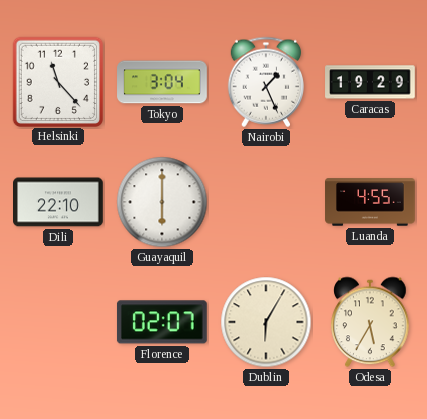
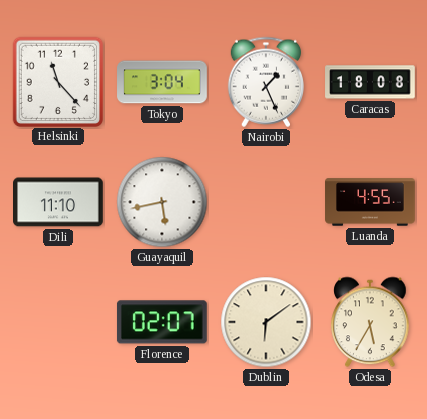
Caracas: 19:29 -> 18:08 (370, 82)
Dili: 22:10 -> 11:10 (59, 202)
Guayaquil: 6:00 -> 5:43 (162, 202)
Dublin: 6:05 -> 6:09 (266, 322)
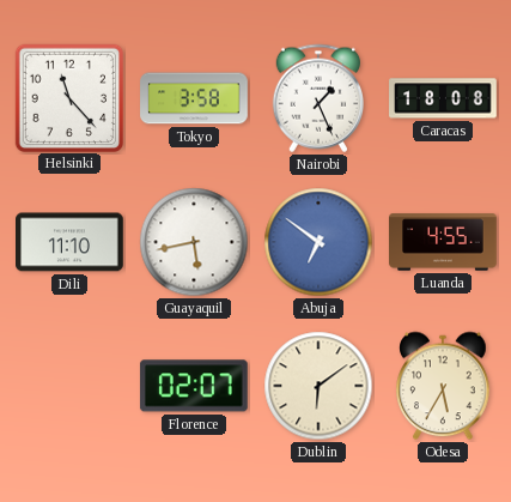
Tokyo: 3:04 -> 3:58 (194, 98)
Abuja: none -> 6:51 (318, 242)
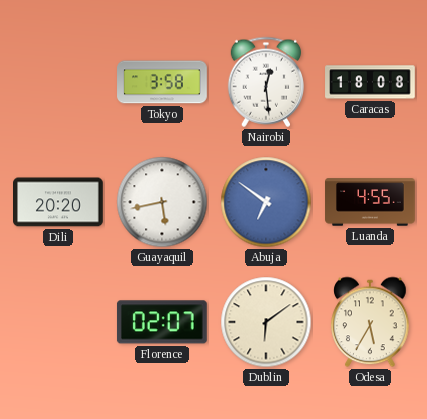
Helsinki: 11:23 -> none (68, 97)
Nairobi: 1:26 -> 12:29 (265, 82)
Dili: 11:10 -> 20:20 (59, 202)
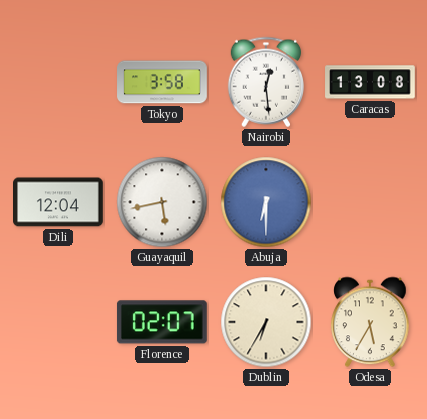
Caracas: 18:08 -> 13:08 (370, 82)
Dili: 20:20 -> 12:04 (59, 202)
Abuja: 6:51 -> 6:30 (266, 202)
Luanda: 4:55 -> none (370, 202)
Dublin: 6:09 -> 6:35 (266, 322)
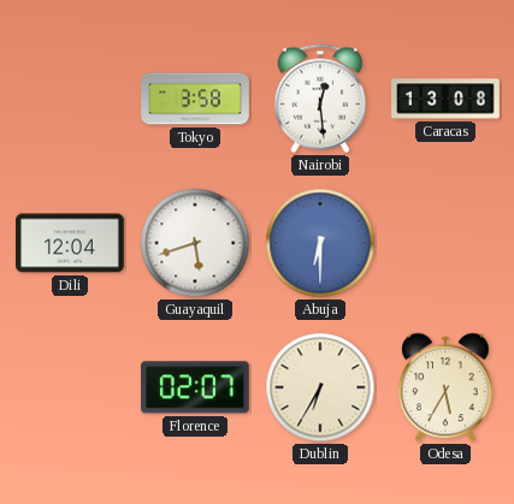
Guayaquil: 5:43 -> 5:42 (195, 243)
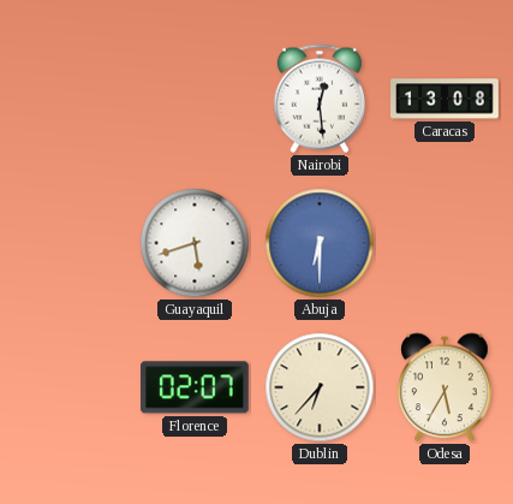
Tokyo: 3:58 -> none (195, 99)
Dili: 12:04 -> none (71, 243)
Dublin: 6:35 -> 6:37 (320, 387)
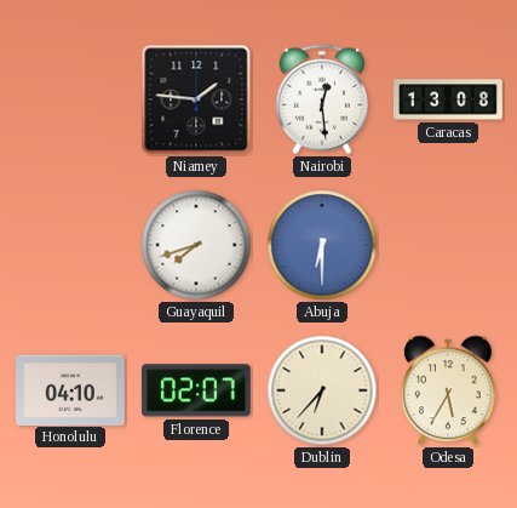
Niamey: none -> 1:46 (196, 99)
Guayaquil: 5:42 -> 7:42 (196, 245)
Honolulu: none -> 04:10 (71, 389)
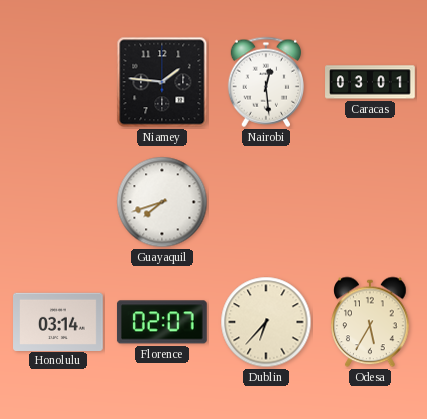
Caracas: 13:08 -> 03:01 (370, 82)
Abuja: 6:30 -> none (322, 245)
Honolulu: 04:10 -> 03:14 (59, 321)
